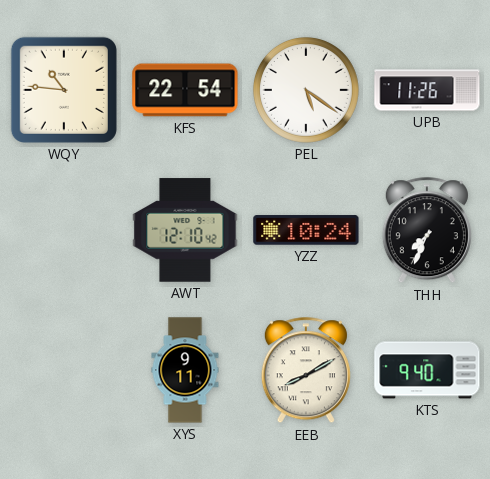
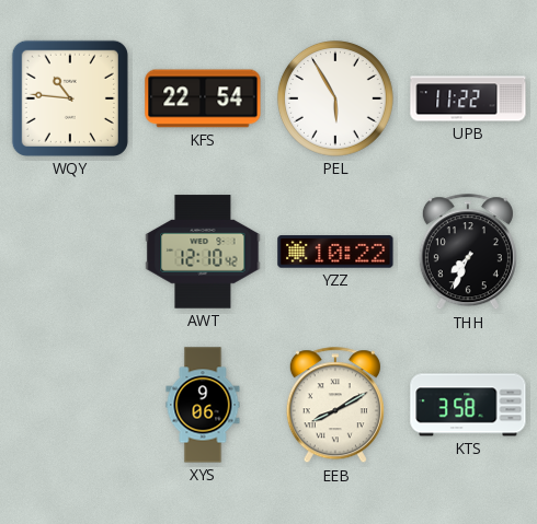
PEL: 5:21 -> 5:55 (335, 98)
UPB: 11:26 -> 11:22 (468, 98)
YZZ: 10:24 -> 10:22 (335, 252)
XYS: 9:11 -> 9:06 (203, 405)
KTS: 9:40 -> 3:58 (468, 405)
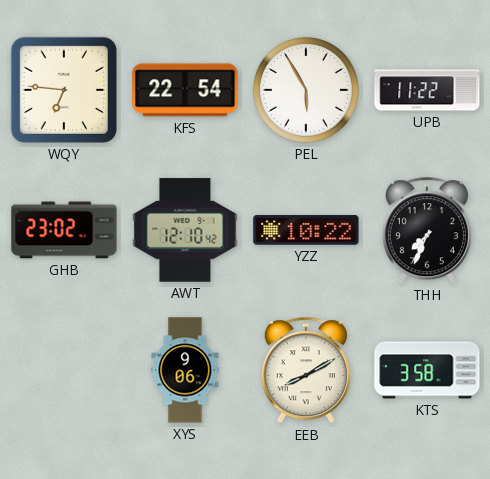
WQY: 10:46 -> 6:46 (64, 90)
GHB: none -> 23:02 (64, 230)
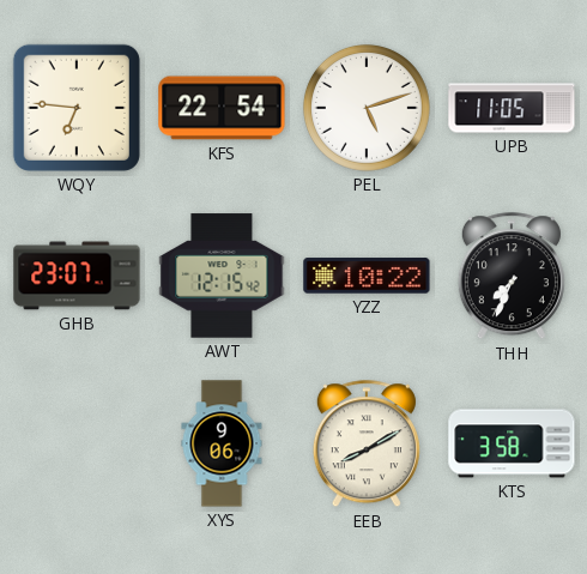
PEL: 5:55 -> 5:12 (367, 108)
UPB: 11:22 -> 11:05 (512, 108)
GHB: 23:02 -> 23:07 (77, 276)
AWT: 12:10 -> 12:15 (222, 276)
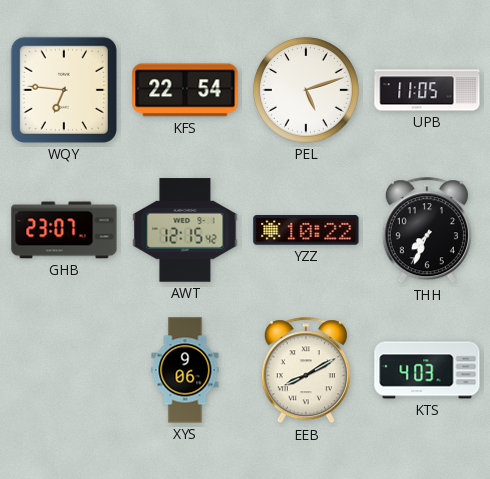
KTS: 3:58 -> 4:03 (427, 370)
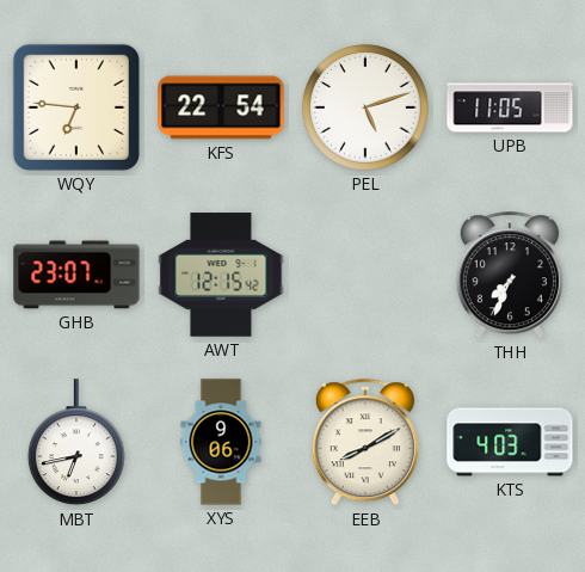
YZZ: 10:22 -> none (306, 230)
MBT: none -> 6:43 (76, 443)
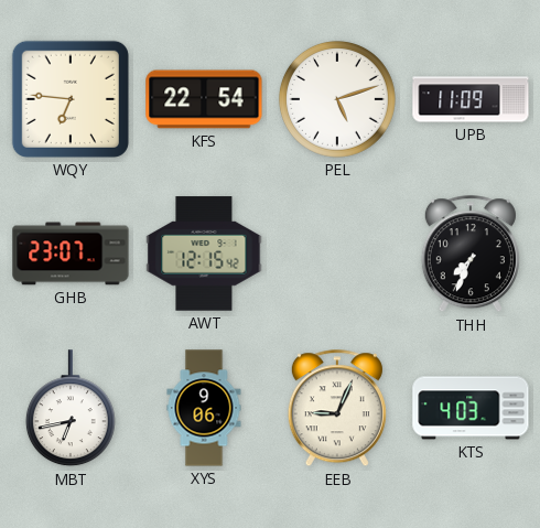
UPB: 11:05 -> 11:09 (471, 99)
EEB: 8:10 -> 9:04 (337, 409)
